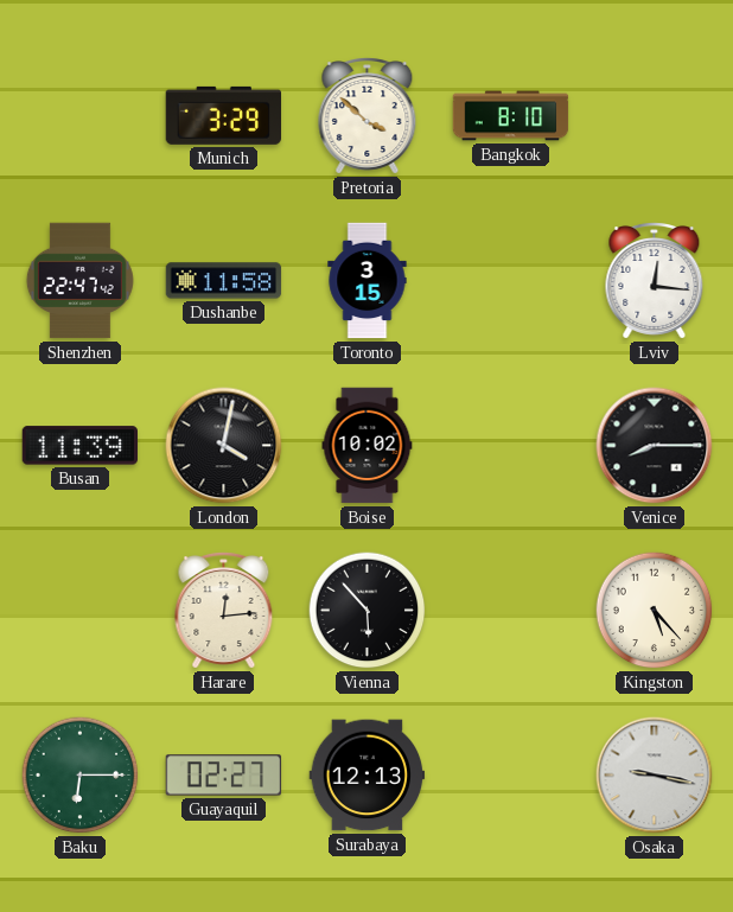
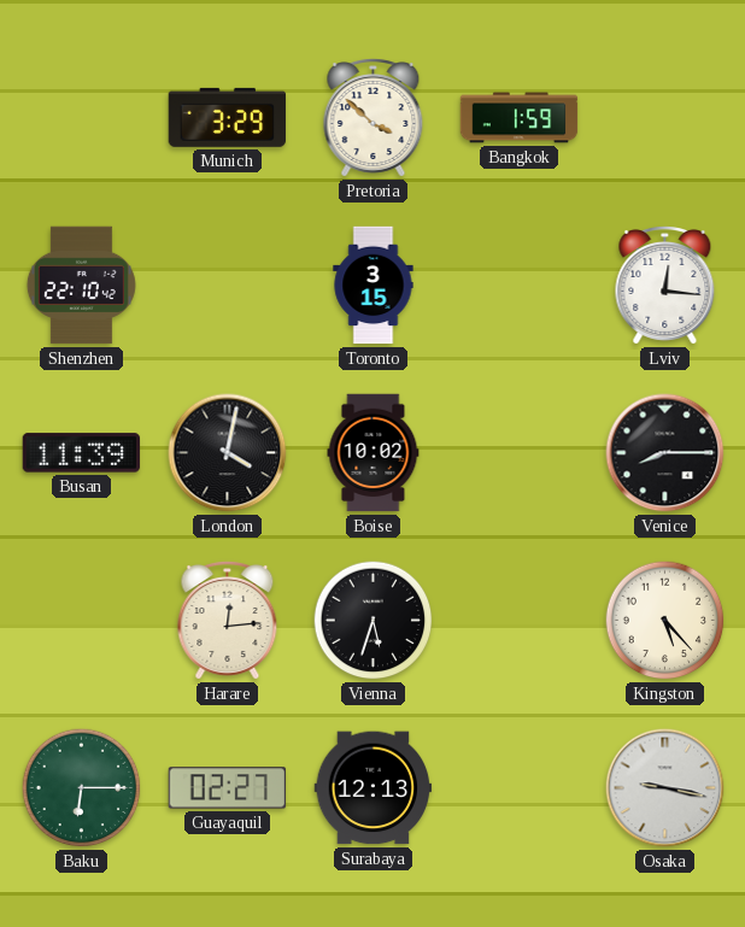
Bangkok: 8:10 -> 1:59 (520, 118)
Shenzhen: 22:47 -> 22:10 (81, 286)
Dushanbe: 11:58 -> none (224, 281)
Vienna: 5:53 -> 5:33 (374, 621)
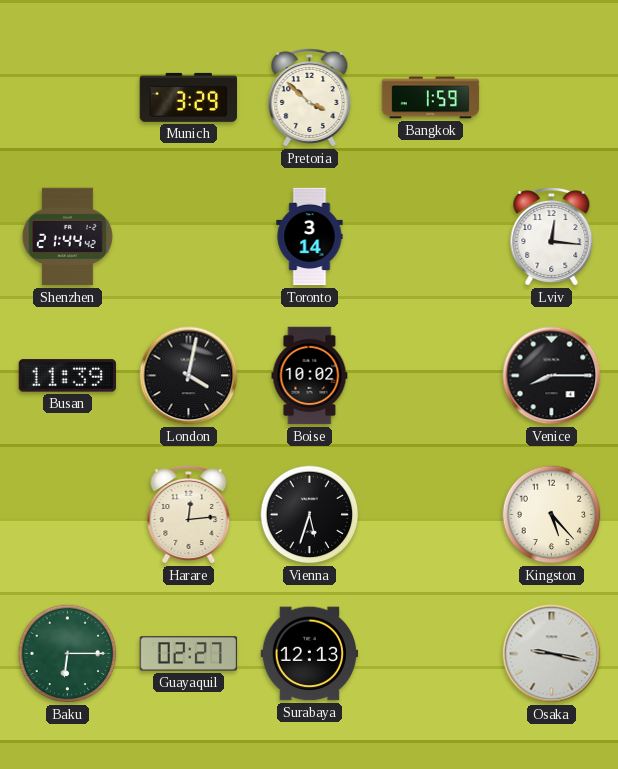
Shenzhen: 22:10 -> 21:44 (67, 237)
Toronto: 3:15 -> 3:14 (310, 237)
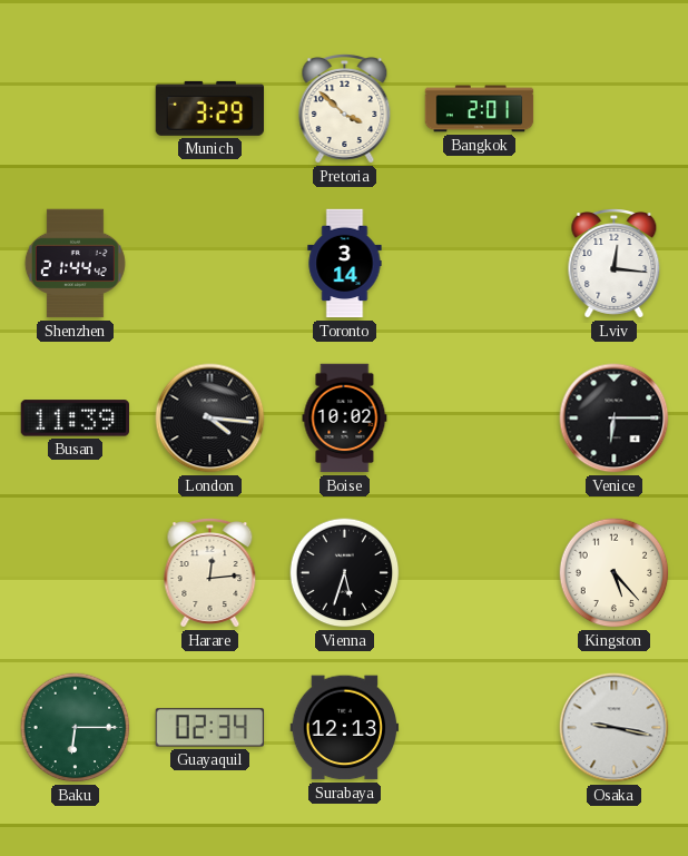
Bangkok: 1:59 -> 2:01 (480, 109)
London: 4:02 -> 4:16 (210, 419)
Venice: 8:15 -> 6:15 (615, 419)
Guayaquil: 02:27 -> 02:34 (210, 728)
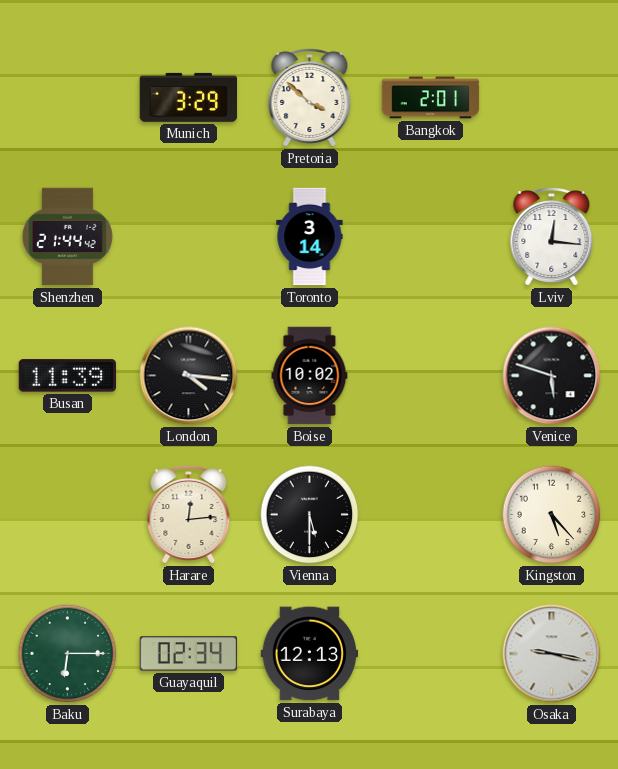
Venice: 6:15 -> 5:48 (552, 376)
Vienna: 5:33 -> 5:30 (310, 515)
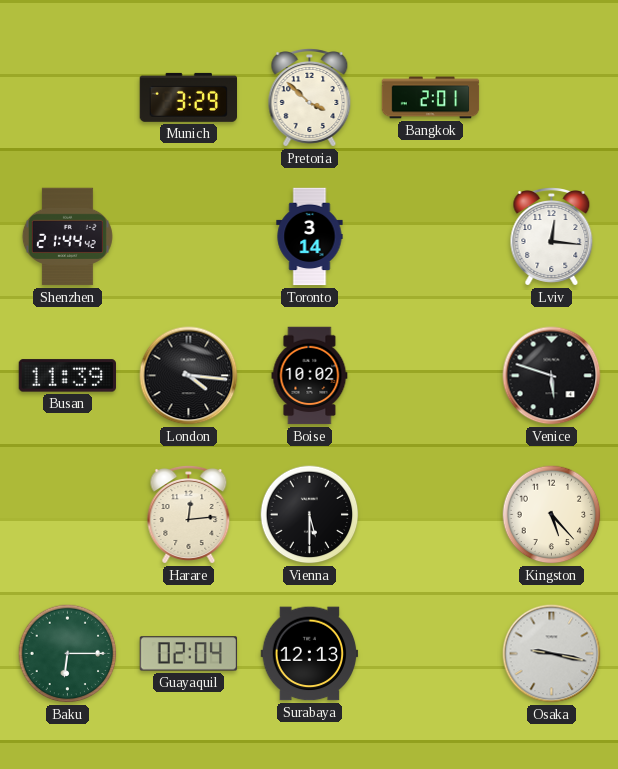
Guayaquil: 02:34 -> 02:04 (189, 654)
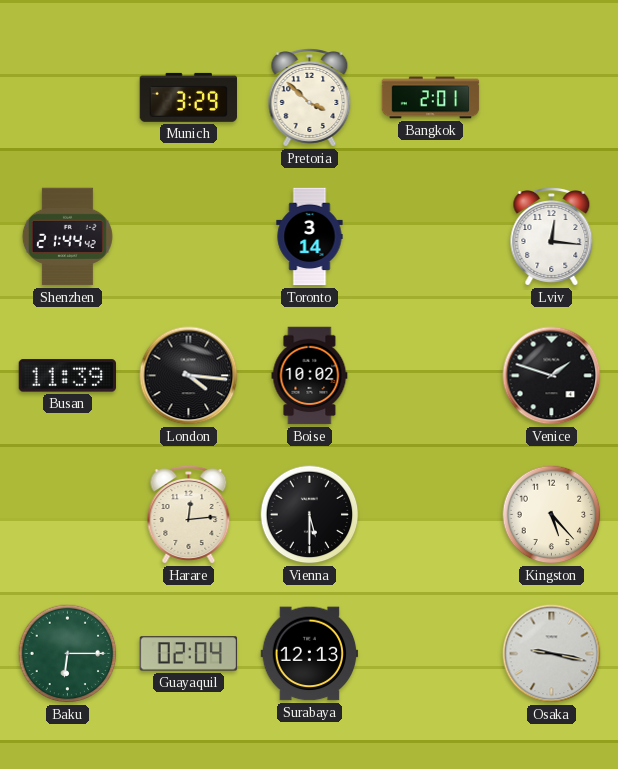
Venice: 5:48 -> 1:48 (552, 376)
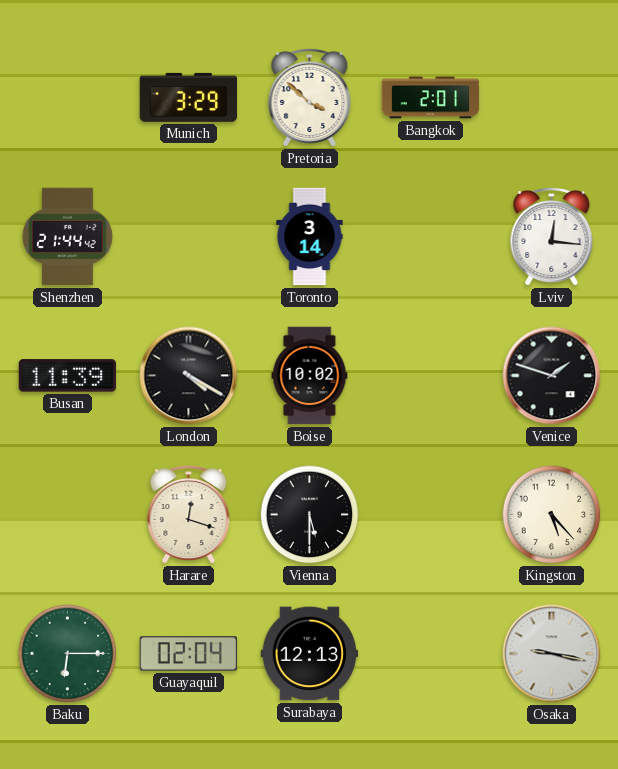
London: 4:16 -> 4:20 (189, 376)
Harare: 12:14 -> 12:18 (189, 515)
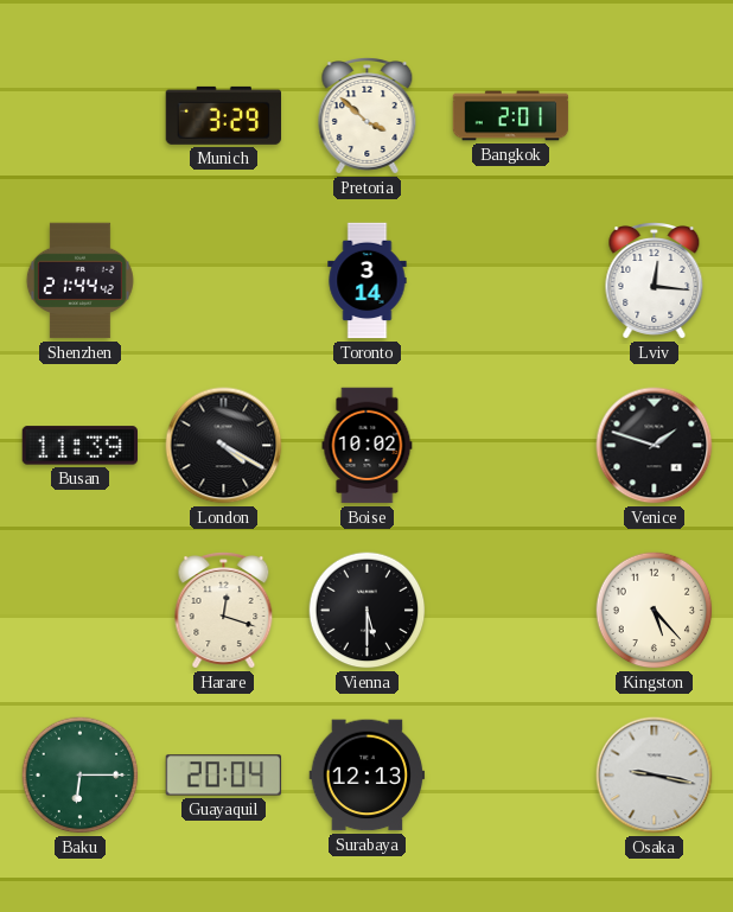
Guayaquil: 02:04 -> 20:04 (224, 776)
